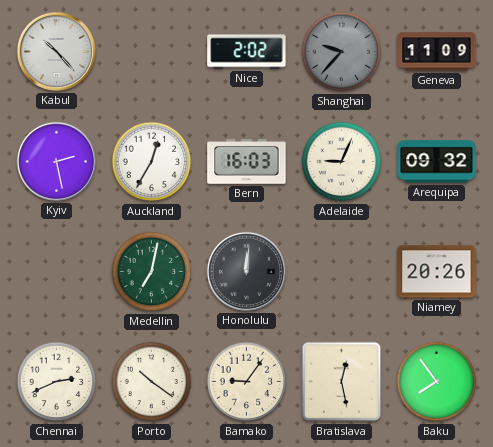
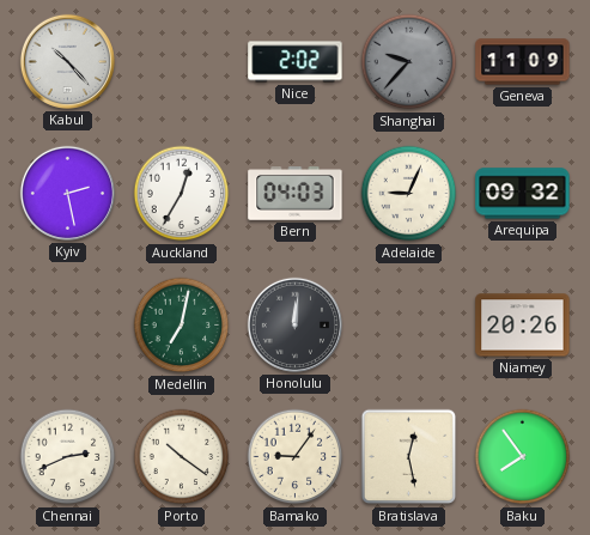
Bern: 16:03 -> 04:03 (296, 194)
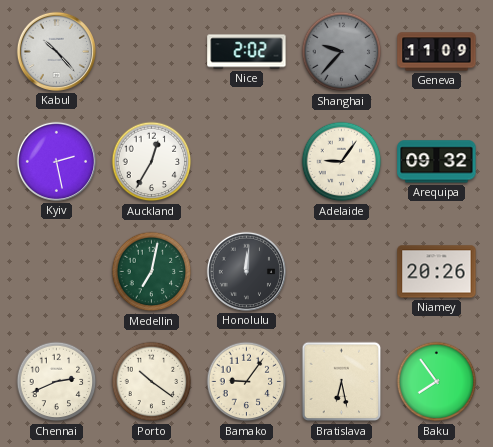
Bern: 04:03 -> none (296, 194)
Adelaide: 9:04 -> 9:06 (342, 162)
Bratislava: 12:28 -> 6:28 (342, 382)
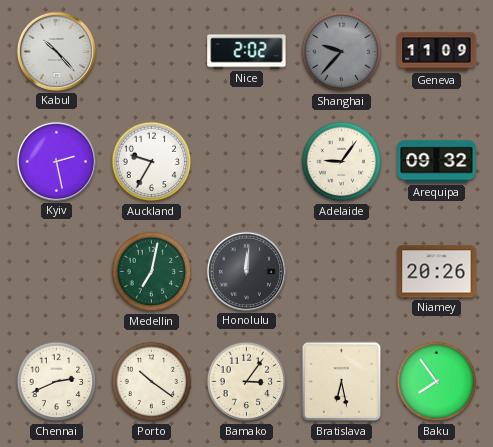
Auckland: 12:35 -> 9:35 (152, 162)
Bamako: 9:06 -> 3:06 (247, 382)
